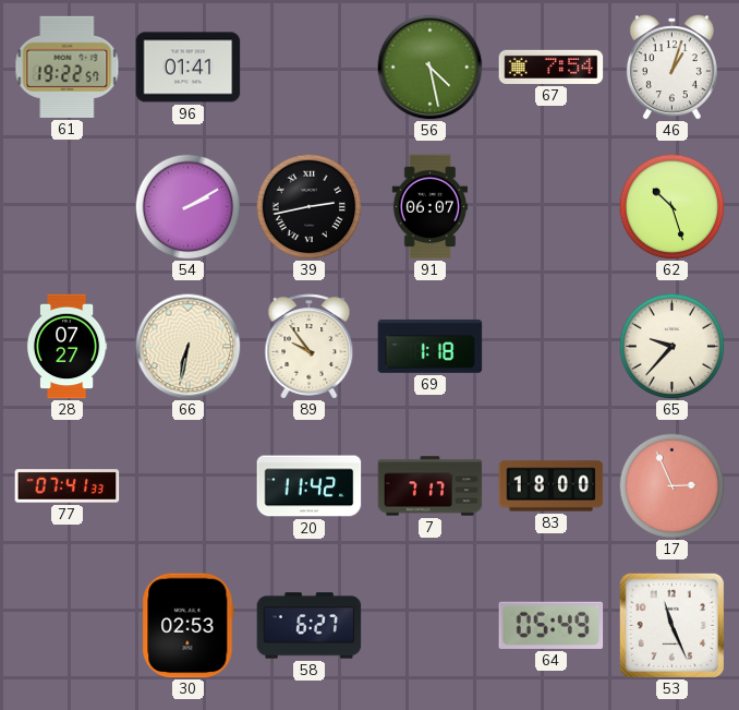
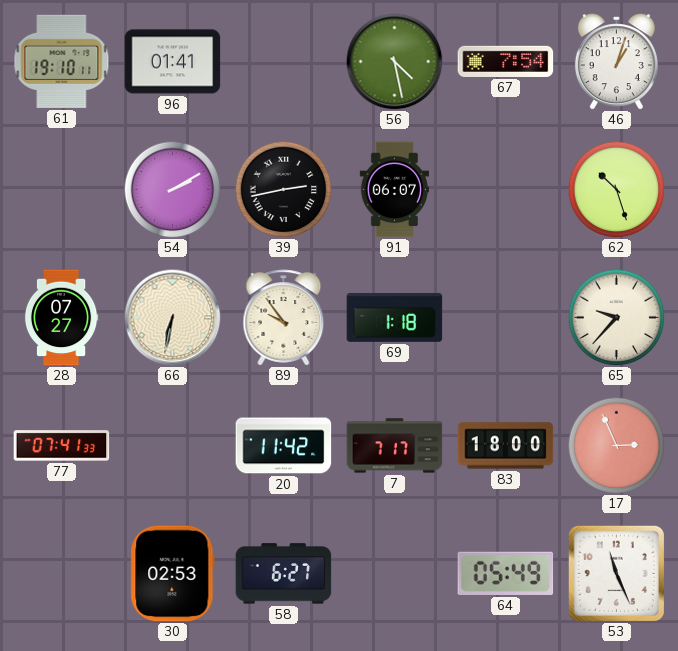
61: 19:22 -> 19:10 (62, 61)
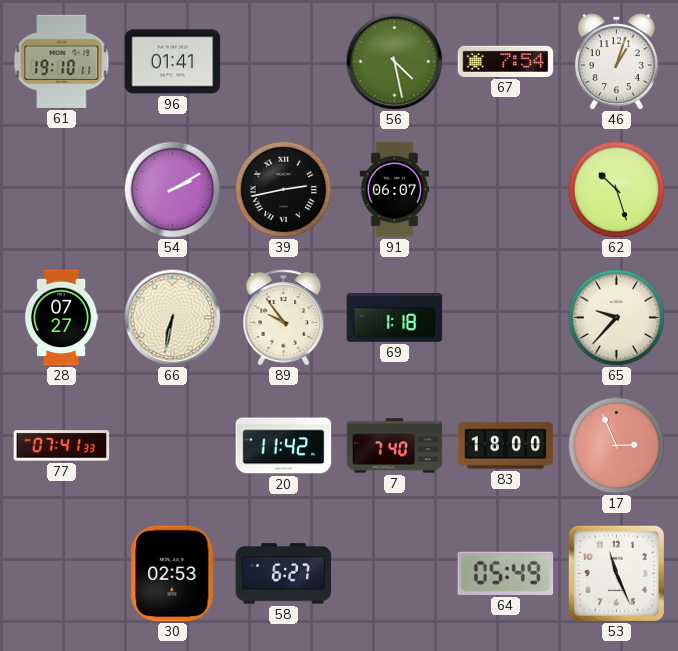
7: 7:17 -> 7:40 (395, 446)
